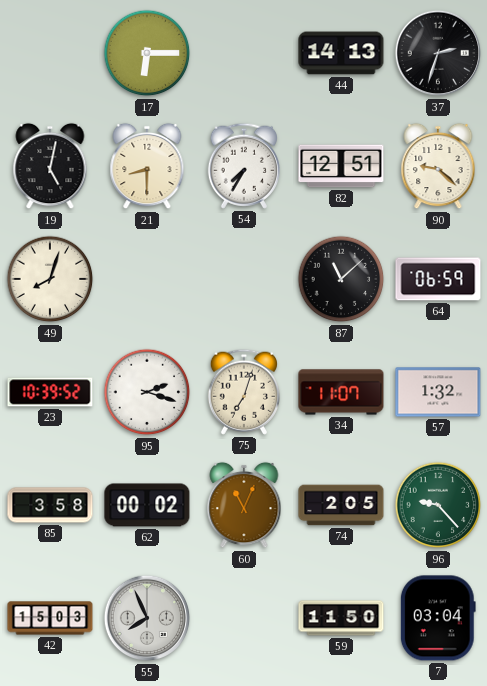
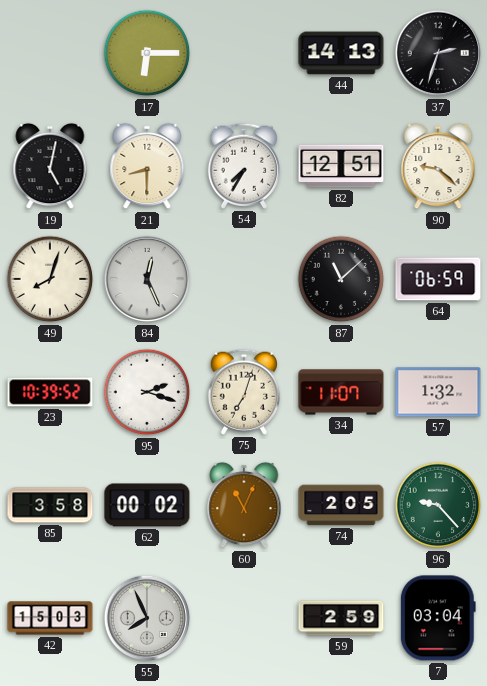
84: none -> 12:26 (147, 279)
59: 11:50 -> 2:59 (341, 618)
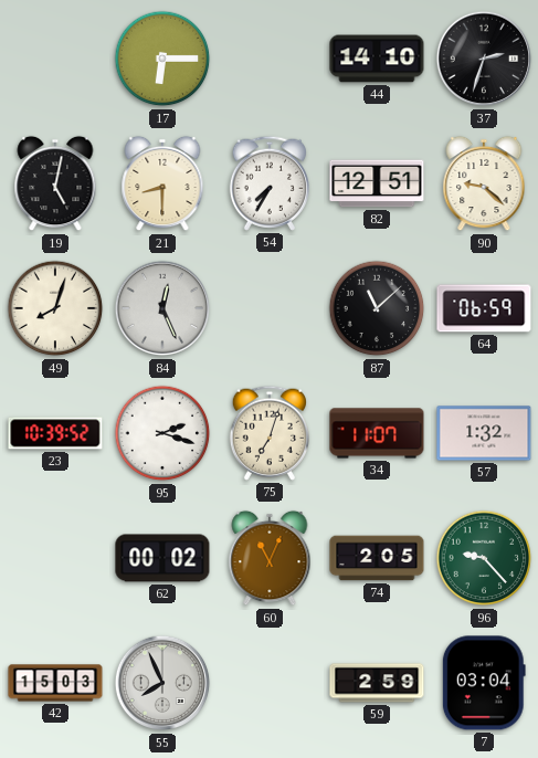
44: 14:13 -> 14:10 (377, 59)
85: 3:58 -> none (50, 505)
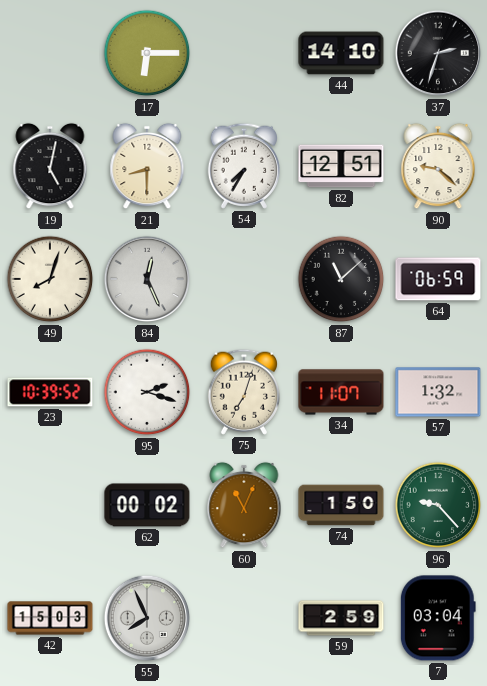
74: 2:05 -> 1:50 (341, 505)
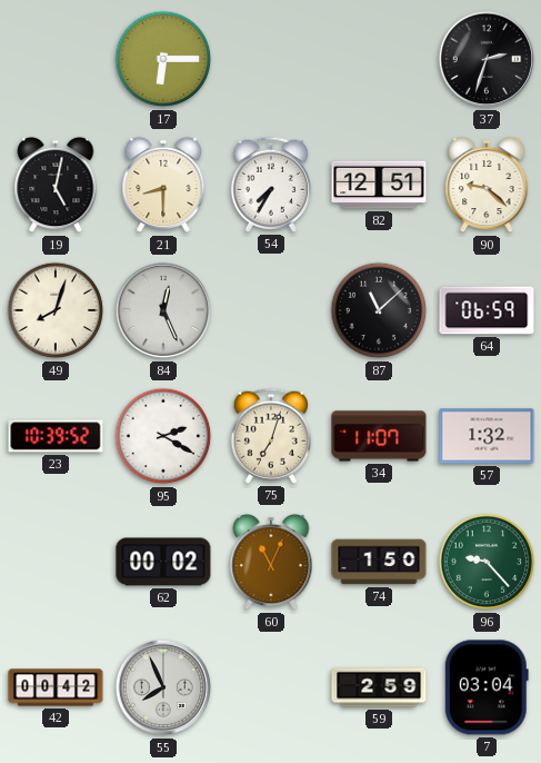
44: 14:10 -> none (341, 53)
95: 2:18 -> 2:20 (163, 436)
42: 15:03 -> 00:42 (56, 687)
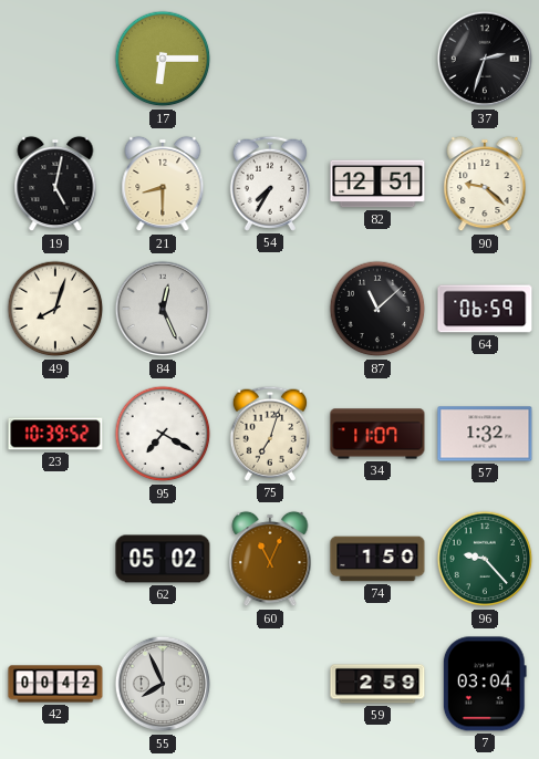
95: 2:20 -> 7:20 (163, 434)
62: 00:02 -> 05:02 (163, 559)
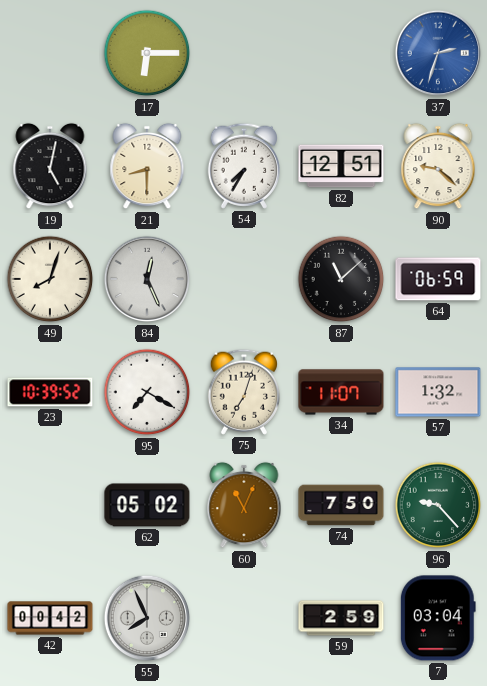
37 dial: black -> blue (438, 53)
74: 1:50 -> 7:50 (341, 505)
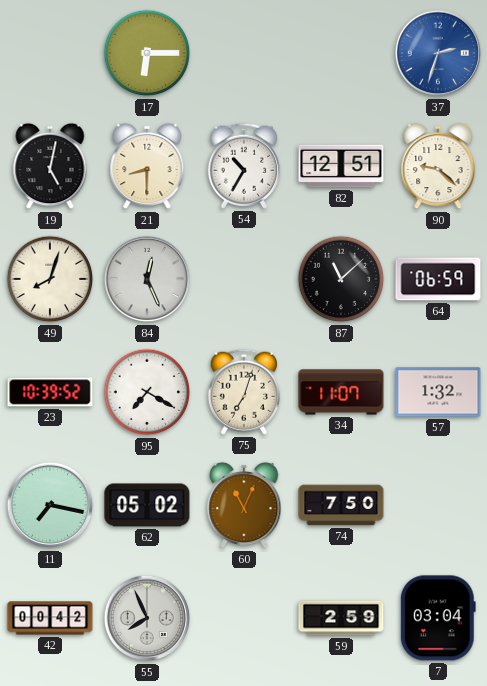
54: 7:35 -> 10:35 (243, 166)
11: none -> 7:17 (50, 505)
96: 9:23 -> none (438, 505)
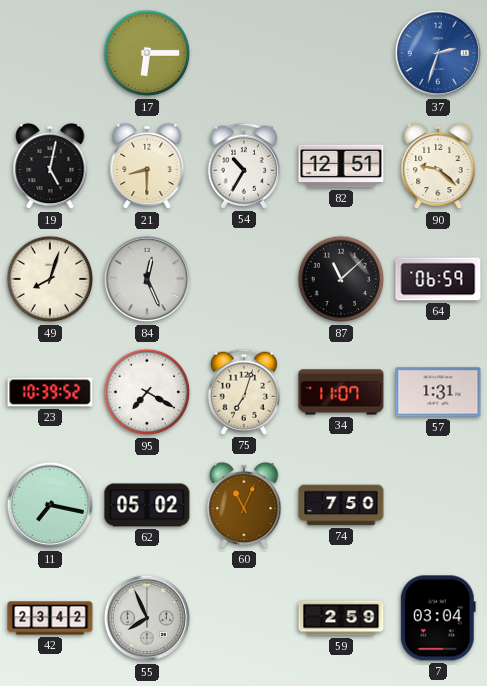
57: 1:32 -> 1:31 (438, 392)
42: 00:42 -> 23:42 (50, 618)
